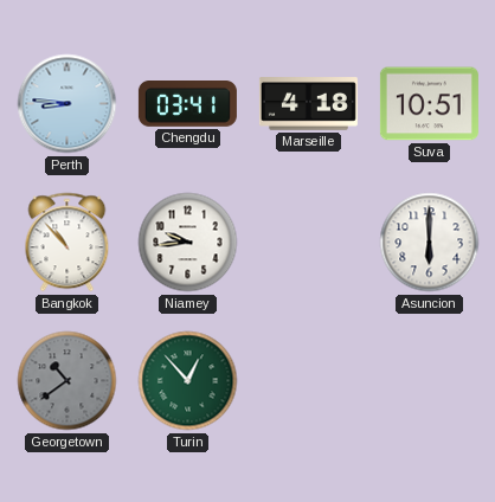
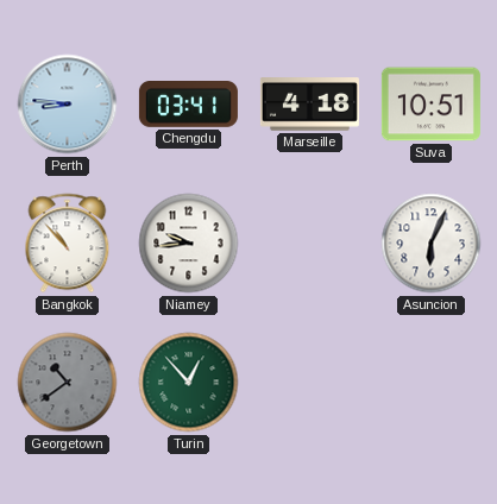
Asuncion: 6:00 -> 6:04 (432, 244)
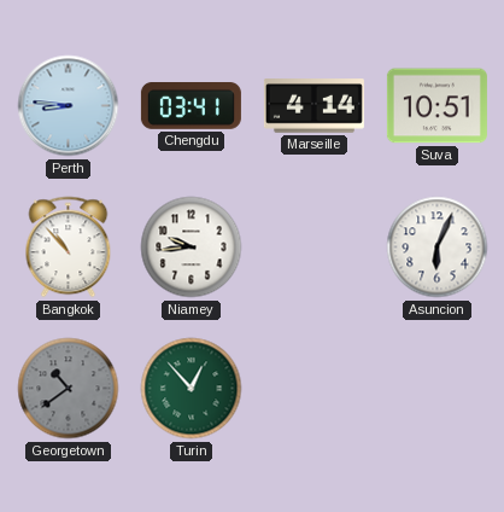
Marseille: 4:18 -> 4:14 (313, 106)
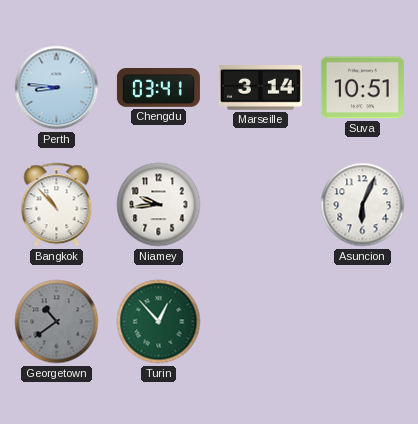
Marseille: 4:14 -> 3:14 (260, 88)
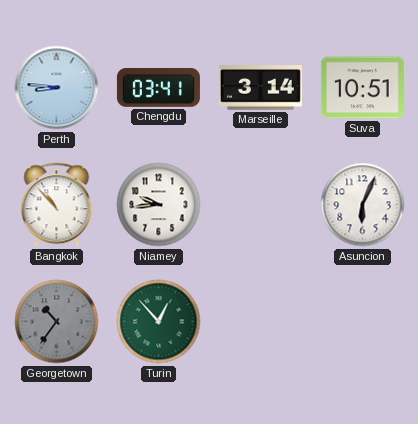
Georgetown: 10:39 -> 10:36 (57, 322)
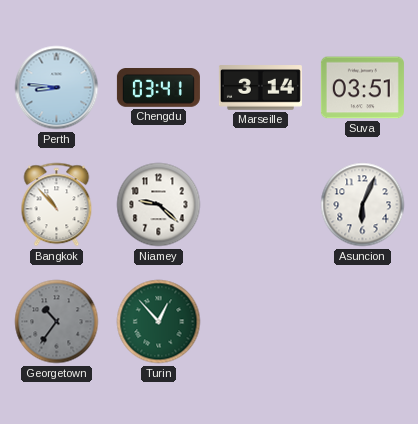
Suva: 10:51 -> 03:51 (362, 88)
Niamey: 9:44 -> 9:22 (159, 205)
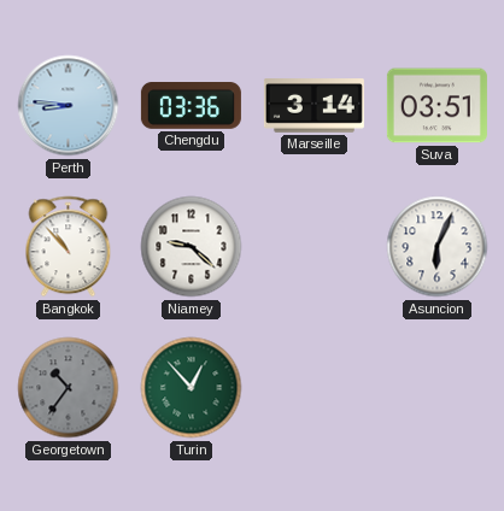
Chengdu: 03:41 -> 03:36 (191, 106)
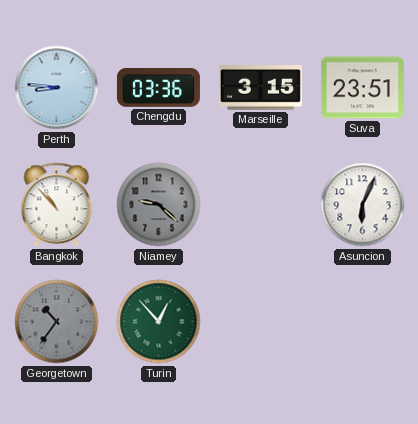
Marseille: 3:14 -> 3:15 (260, 88)
Suva: 03:51 -> 23:51 (362, 88)
Niamey dial: white -> grey (159, 205)
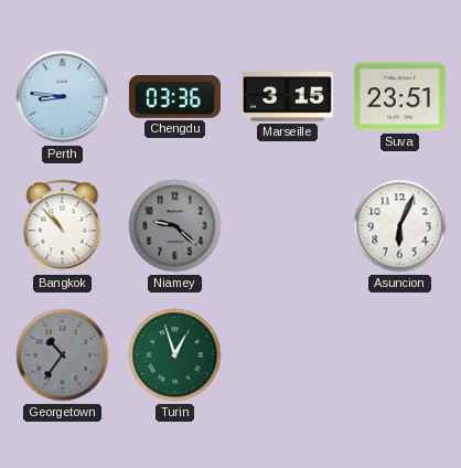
Turin: 12:53 -> 12:57 (175, 355)
